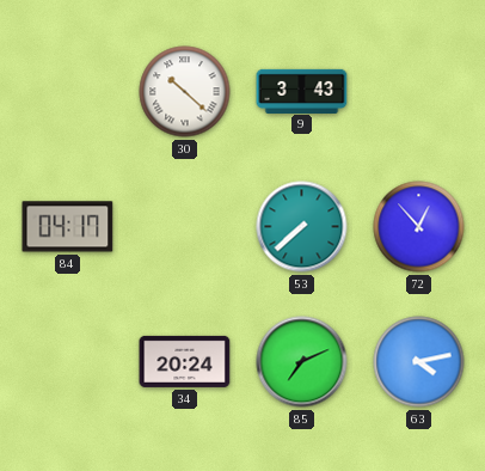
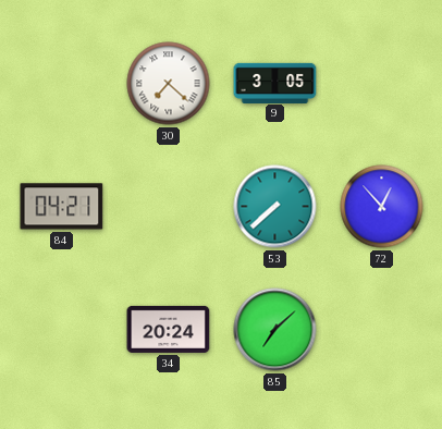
30: 10:22 -> 7:22 (169, 84)
9: 3:43 -> 3:05 (275, 83)
84: 04:17 -> 04:21 (62, 207)
85: 7:11 -> 7:08 (275, 330)
63: 4:13 -> none (419, 362)
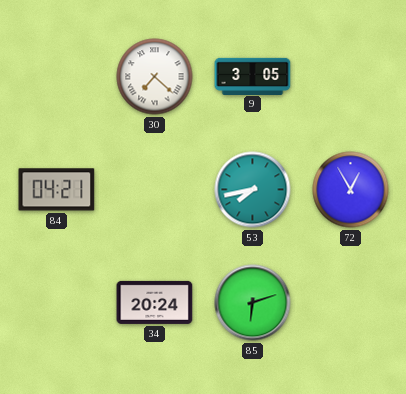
53: 7:38 -> 7:43 (253, 190)
72: 12:53 -> 12:55 (351, 190)
85: 7:08 -> 6:12 (253, 303)
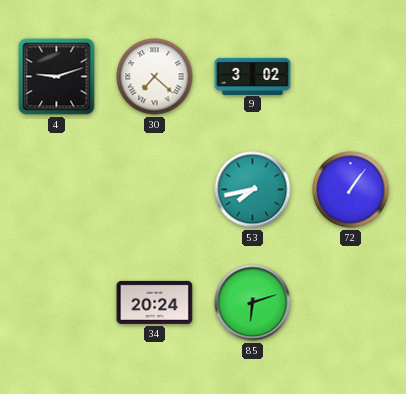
4: none -> 9:12 (57, 77)
9: 3:05 -> 3:02 (253, 76)
84: 04:21 -> none (57, 190)
72: 12:55 -> 1:06 (351, 190)
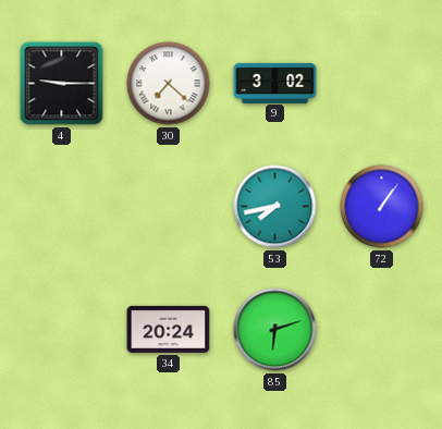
4: 9:12 -> 9:15 (62, 84)
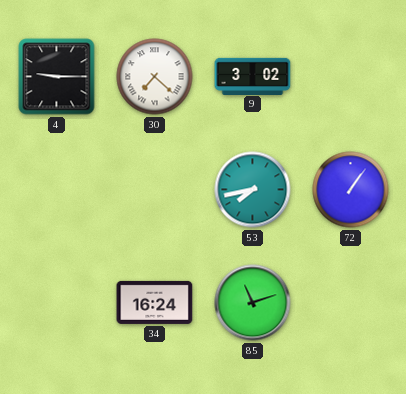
34: 20:24 -> 16:24 (155, 302)
85: 6:12 -> 11:12 (253, 303)
